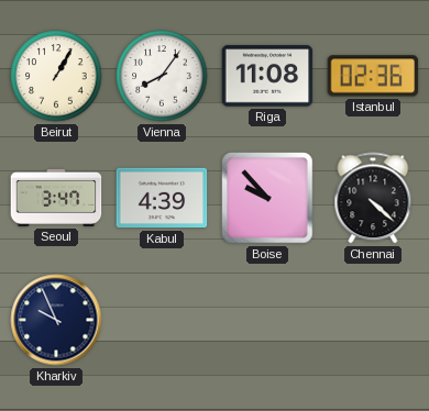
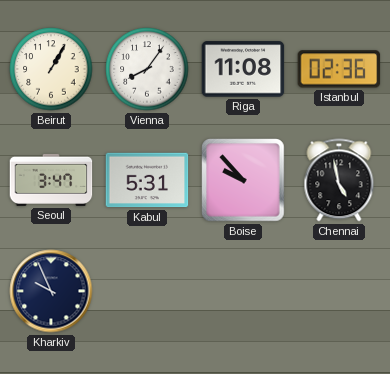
Kabul: 4:39 -> 5:31 (147, 180)
Chennai: 4:22 -> 4:58 (339, 180)
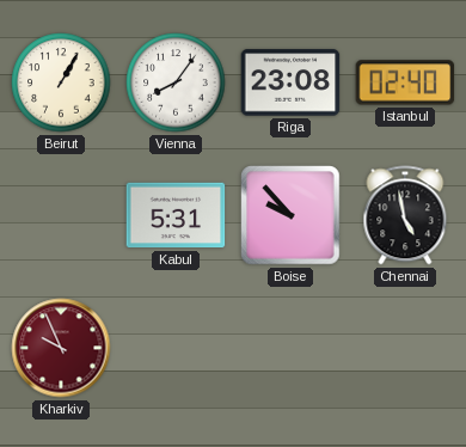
Riga: 11:08 -> 23:08 (290, 82)
Istanbul: 02:36 -> 02:40 (405, 82)
Seoul: 3:47 -> none (51, 180)
Kharkiv dial: navy -> burgundy (61, 348)
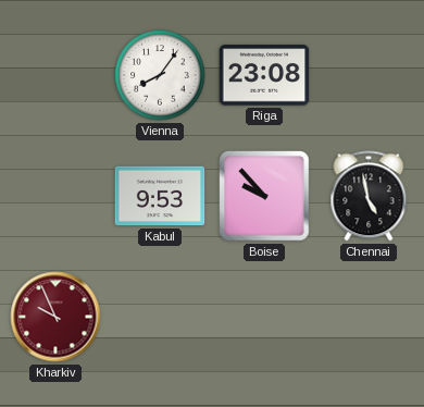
Beirut: 1:05 -> none (61, 82)
Istanbul: 02:40 -> none (405, 82)
Kabul: 5:31 -> 9:53 (160, 196)
